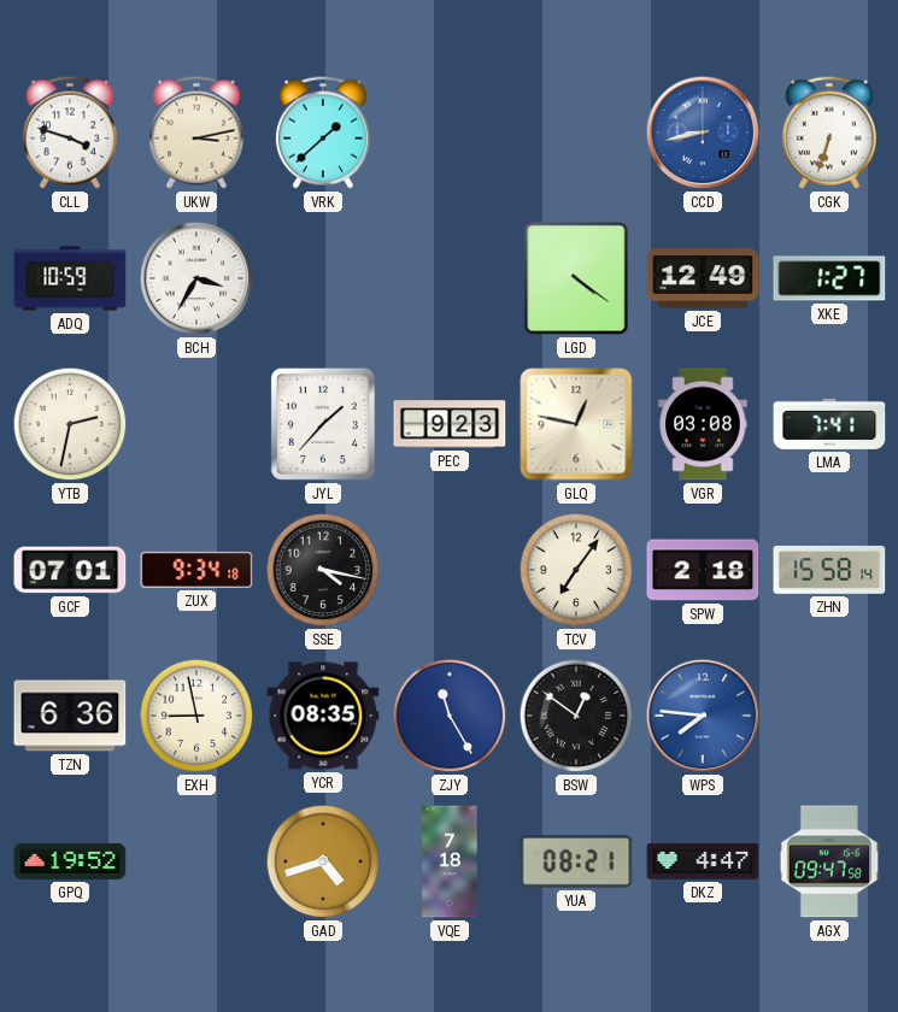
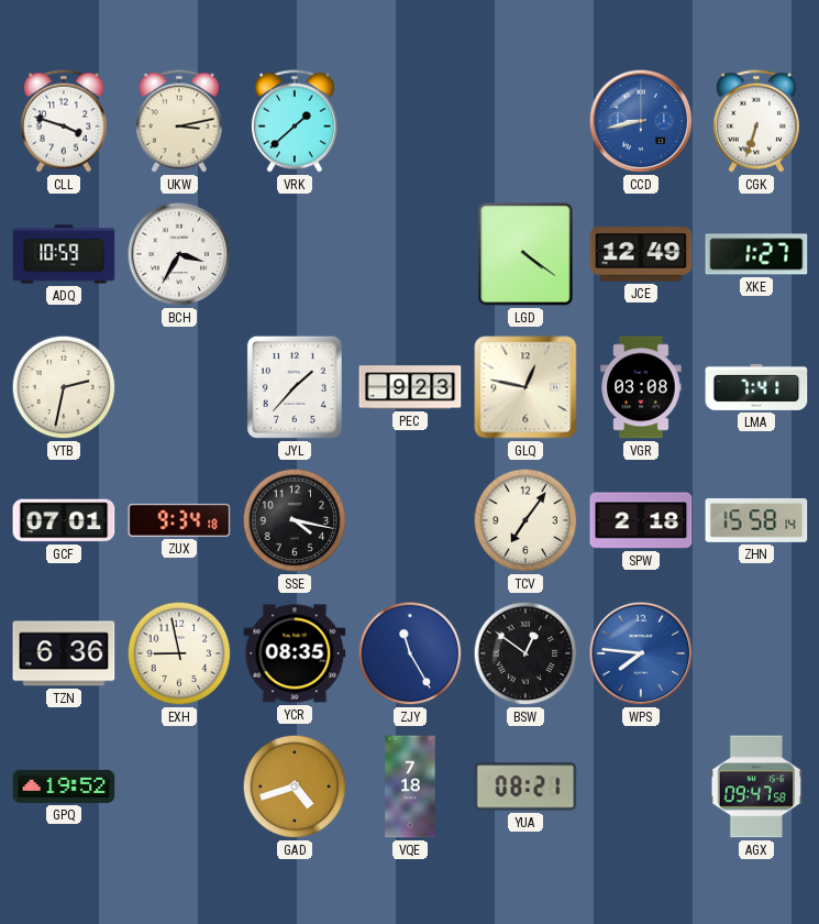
DKZ: 4:47 -> none (703, 861)
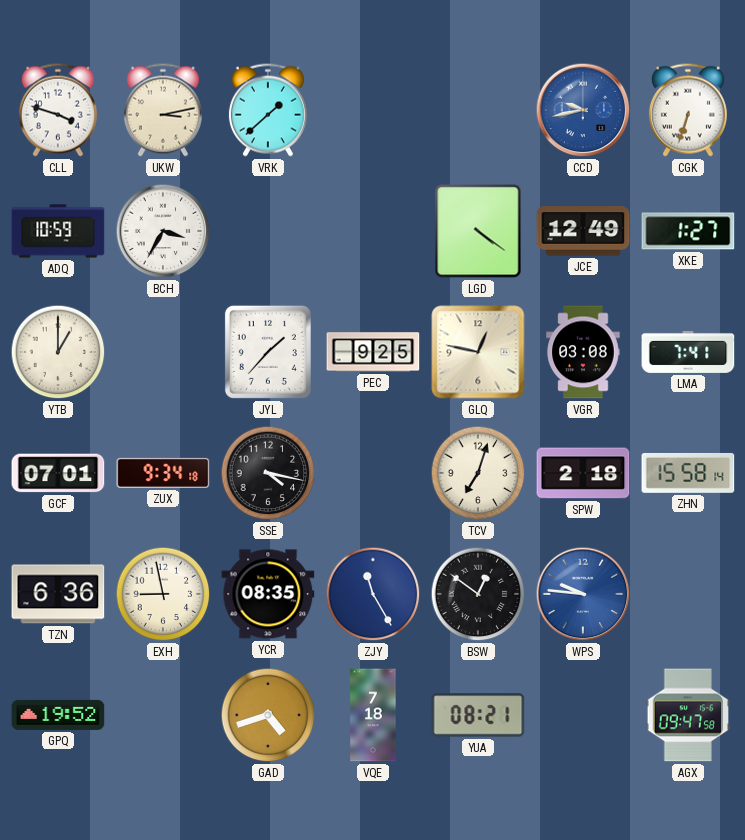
CCD: 8:43 -> 9:43 (583, 110)
YTB: 2:32 -> 1:00 (58, 352)
PEC: 9:23 -> 9:25 (373, 352)
TCV: 7:06 -> 7:03 (478, 473)
WPS: 7:46 -> 9:46 (583, 594)
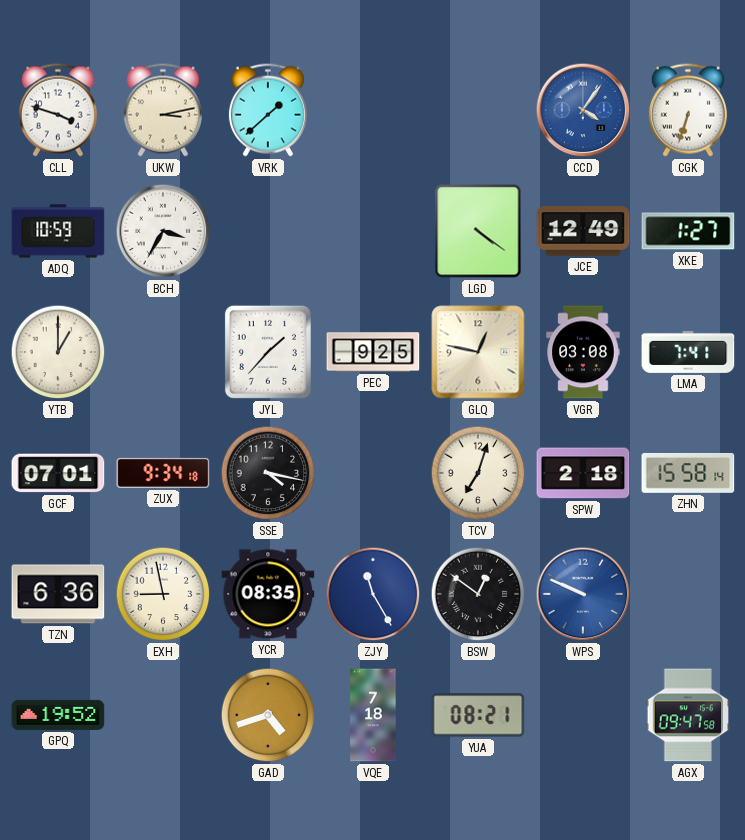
CCD: 9:43 -> 4:06 (583, 110)
WPS: 9:46 -> 9:49 (583, 594)
